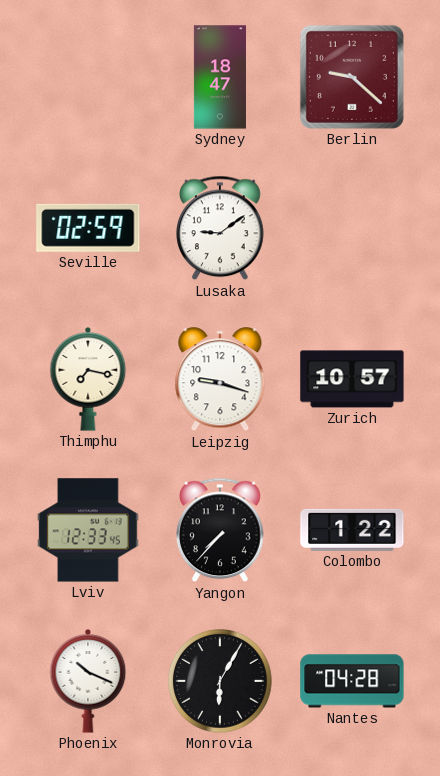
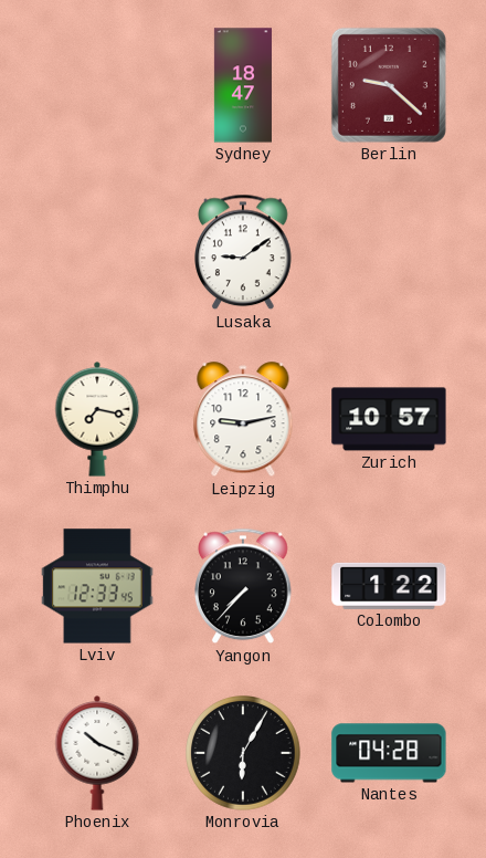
Seville: 02:59 -> none (88, 228)
Leipzig: 9:18 -> 9:13 (243, 420)
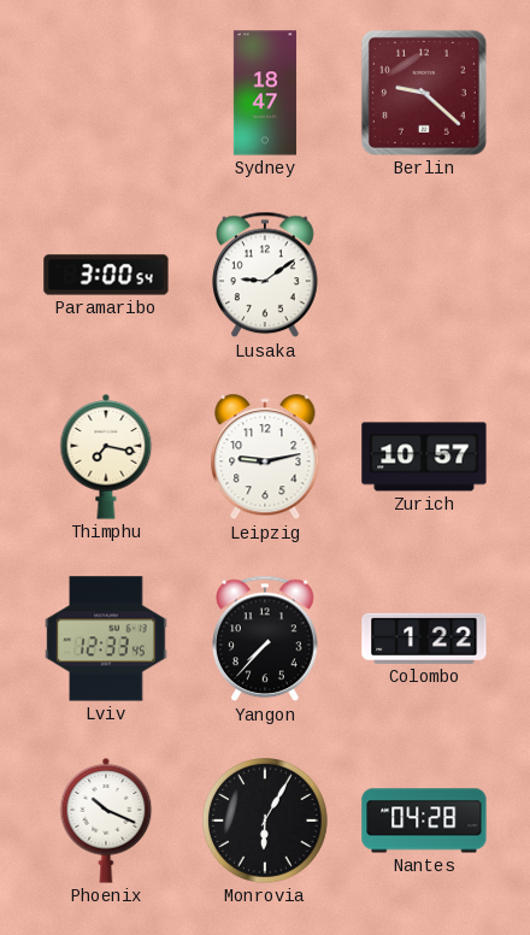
Paramaribo: none -> 3:00 (106, 275)
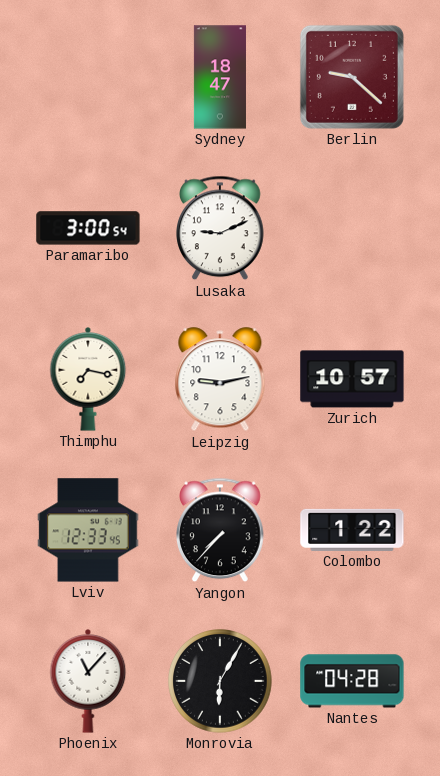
Lusaka: 9:09 -> 9:11 (221, 228)
Phoenix: 10:19 -> 11:07 (88, 682)
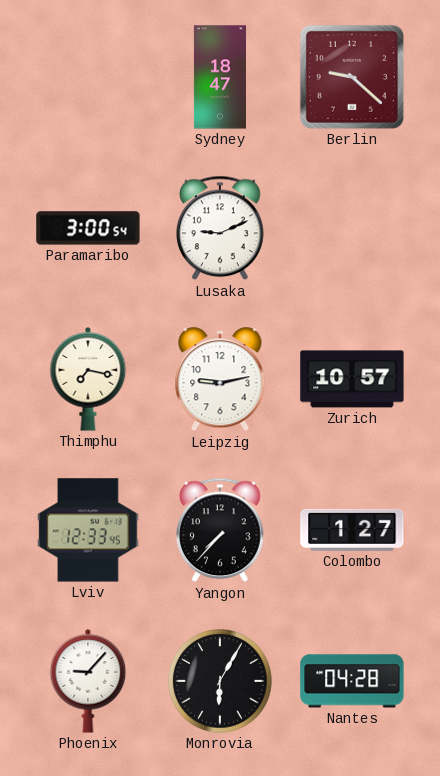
Colombo: 1:22 -> 1:27 (352, 530)
Phoenix: 11:07 -> 9:07 (88, 682)
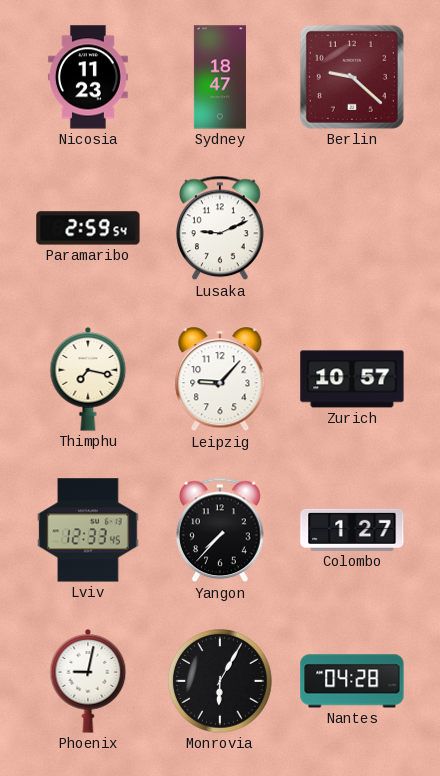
Nicosia: none -> 11:23 (88, 77)
Paramaribo: 3:00 -> 2:59 (88, 228)
Leipzig: 9:13 -> 9:07 (220, 380)
Phoenix: 9:07 -> 9:02 (88, 682)
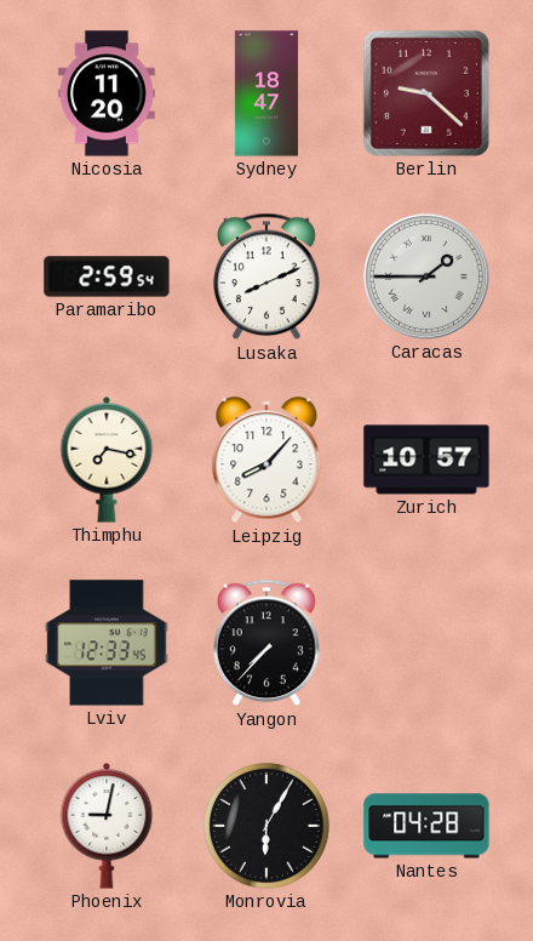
Nicosia: 11:23 -> 11:20 (107, 93)
Lusaka: 9:11 -> 8:11 (268, 276)
Caracas: none -> 1:45 (426, 276)
Leipzig: 9:07 -> 8:07 (266, 461)
Colombo: 1:27 -> none (352, 530)
